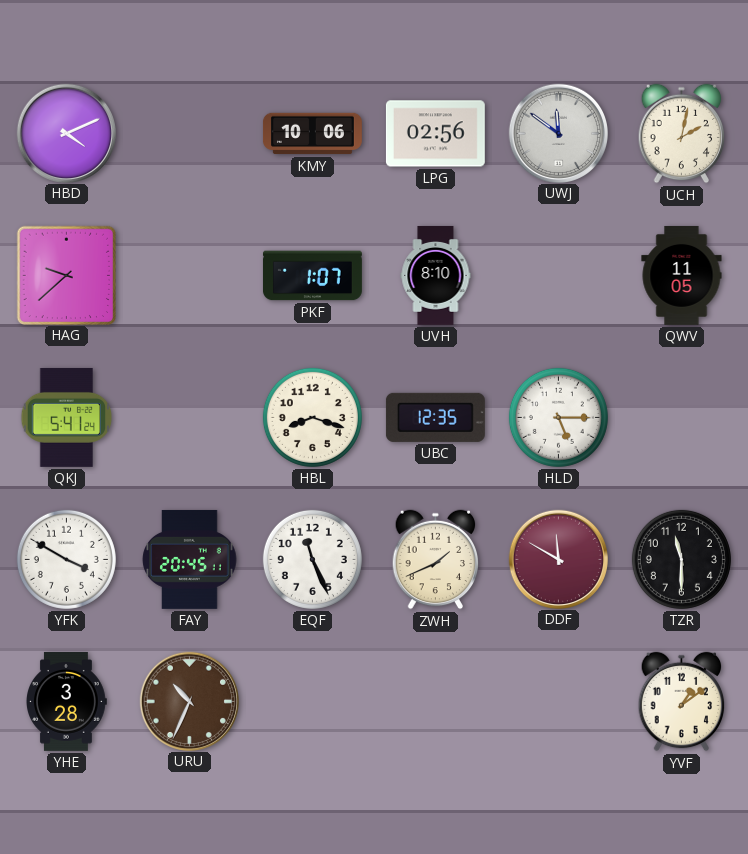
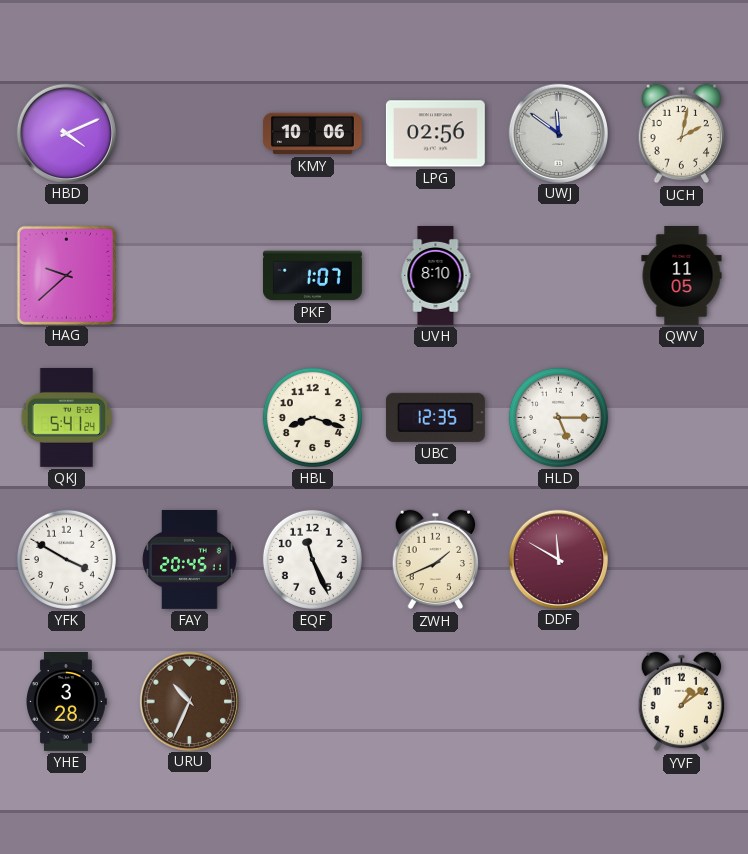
TZR: 11:30 -> none (681, 559)
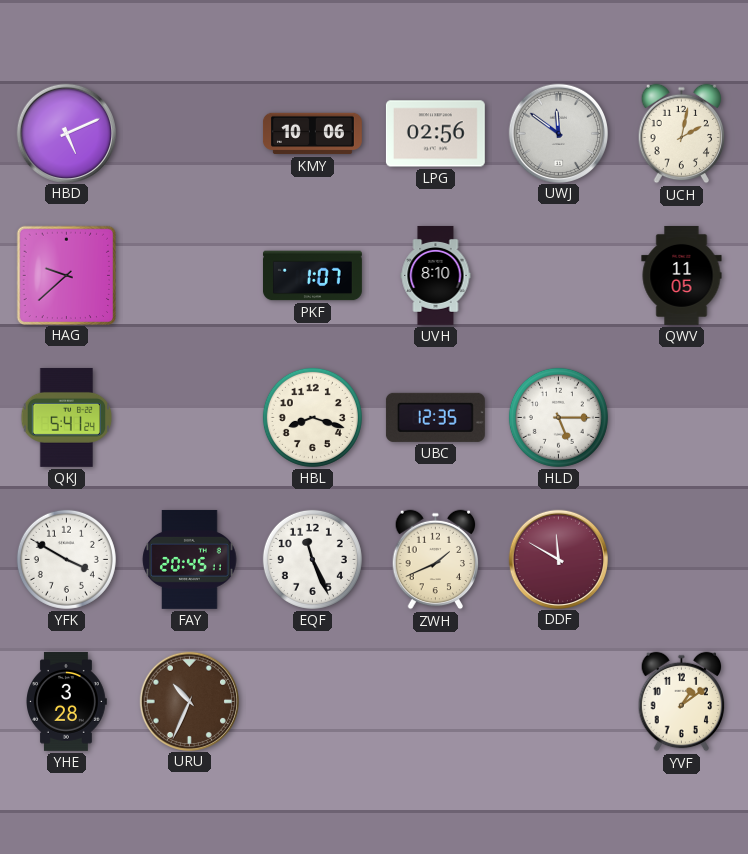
HBD: 4:11 -> 5:11 (66, 133)
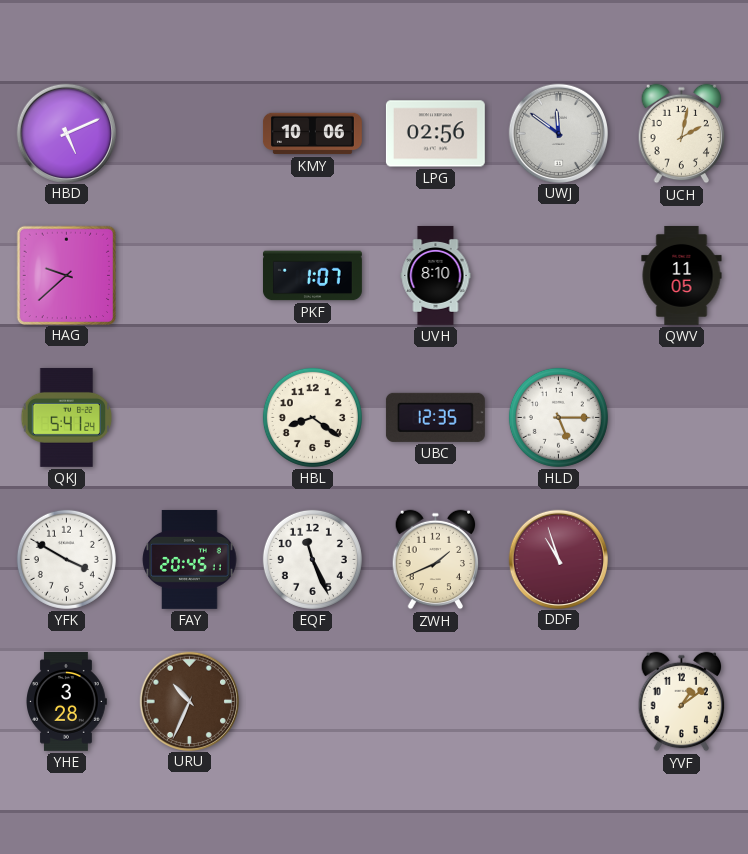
HBL: 8:18 -> 8:21 (312, 417)
DDF: 11:50 -> 10:57 (558, 559)
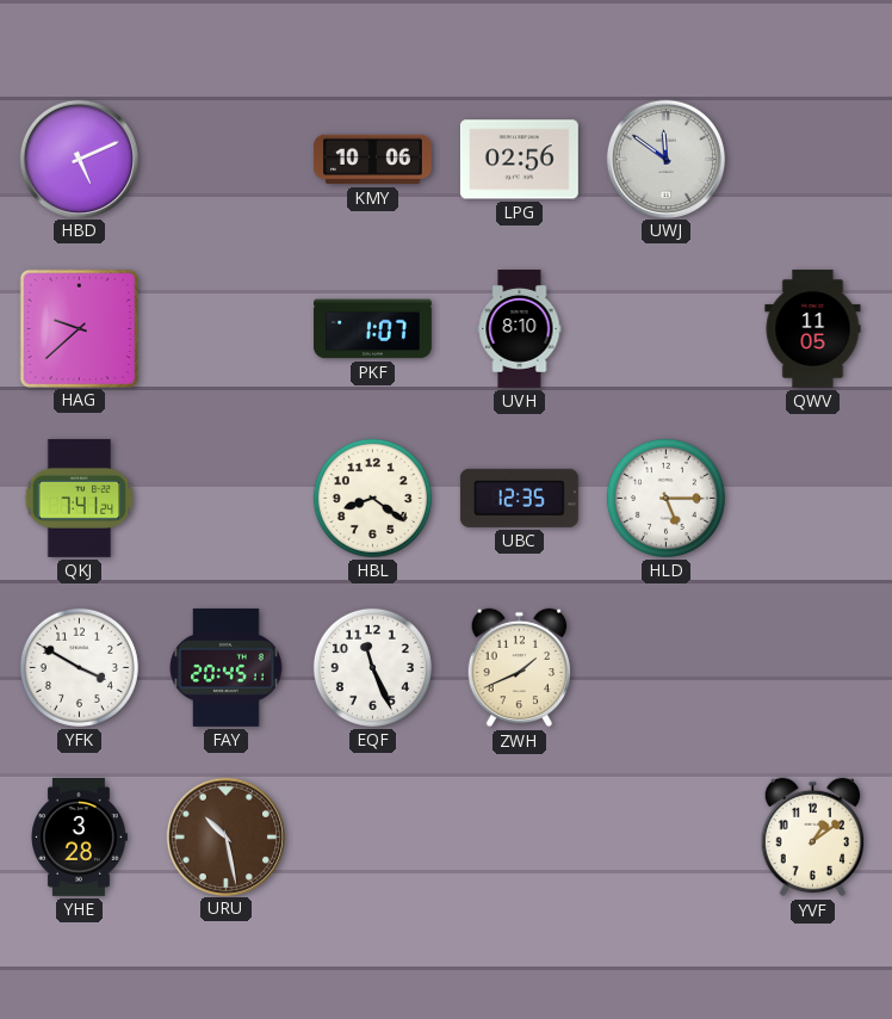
UCH: 2:02 -> none (682, 134)
QKJ: 5:41 -> 7:41 (80, 498)
DDF: 10:57 -> none (558, 559)
URU: 10:34 -> 10:28 (225, 836)
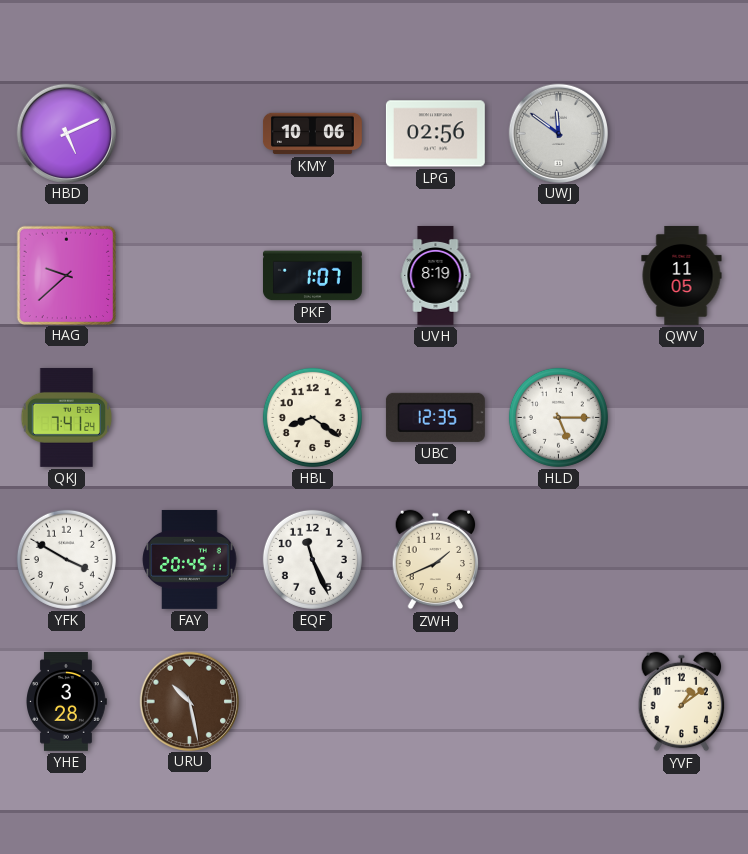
UVH: 8:10 -> 8:19 (436, 275)
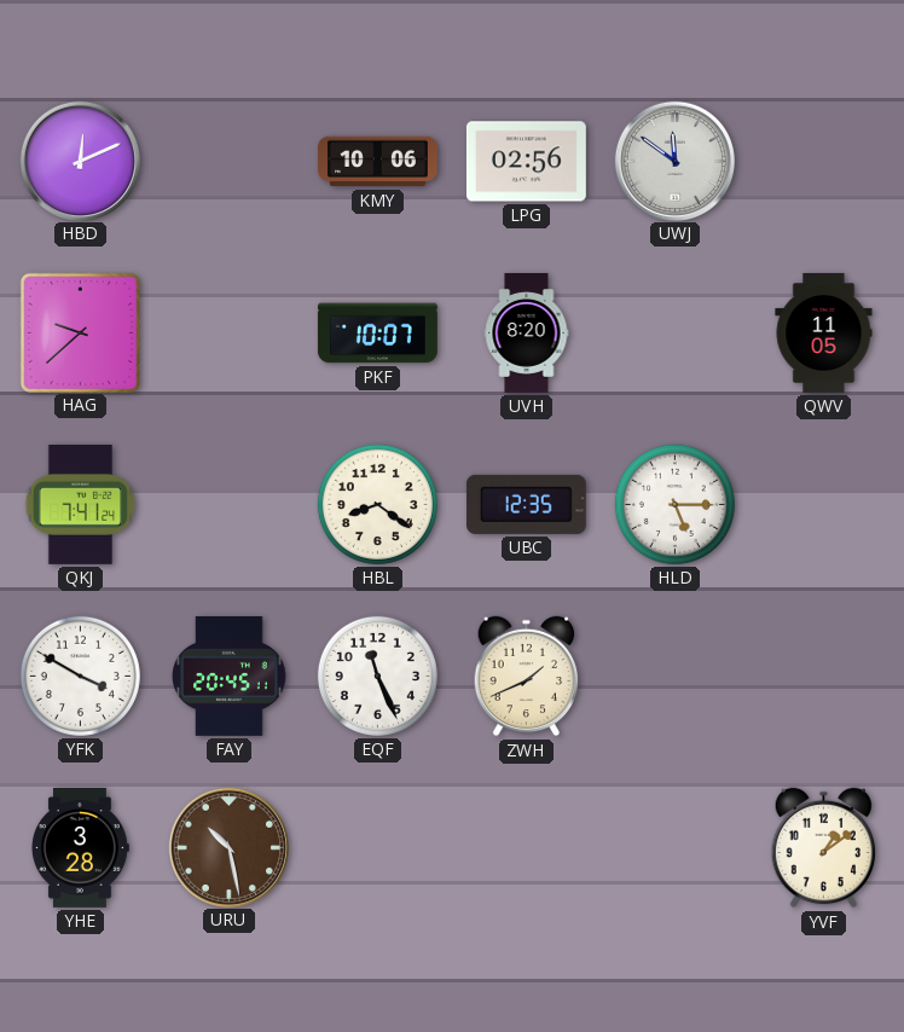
HBD: 5:11 -> 12:11 (80, 161)
PKF: 1:07 -> 10:07 (377, 334)
UVH: 8:19 -> 8:20 (527, 332)
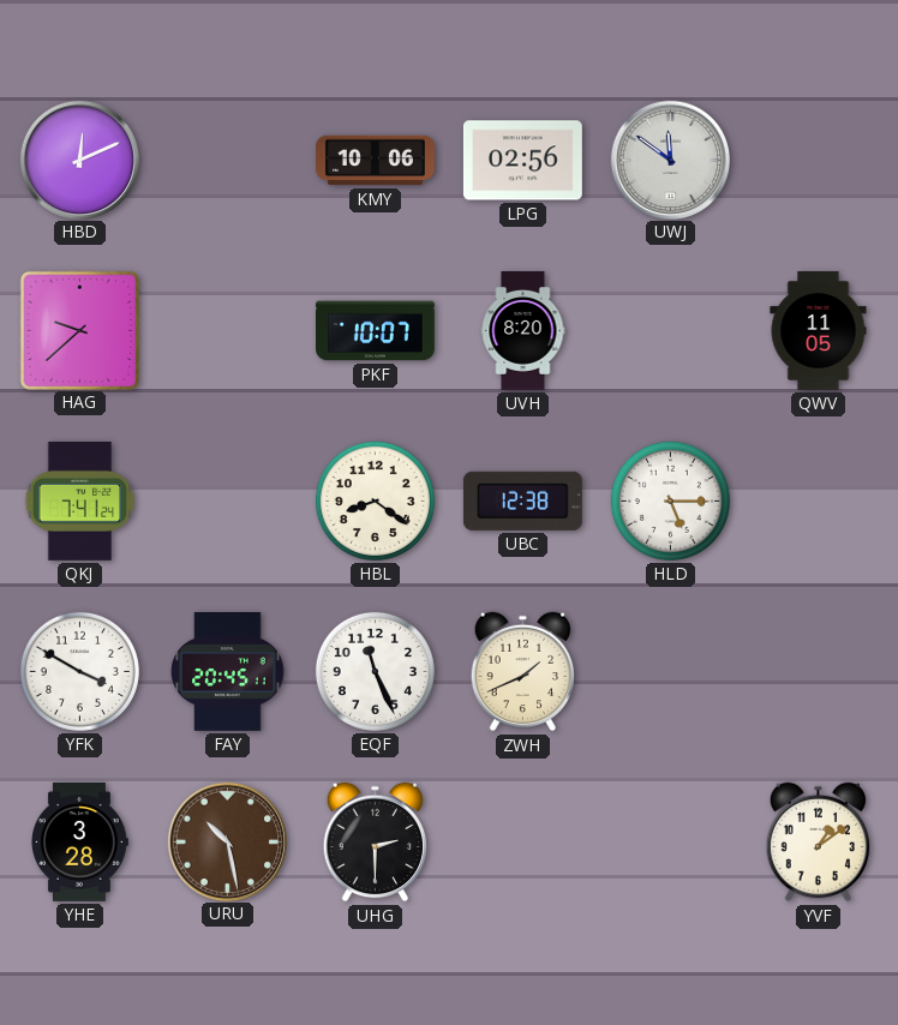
UBC: 12:35 -> 12:38 (522, 500)
UHG: none -> 2:30 (376, 843)
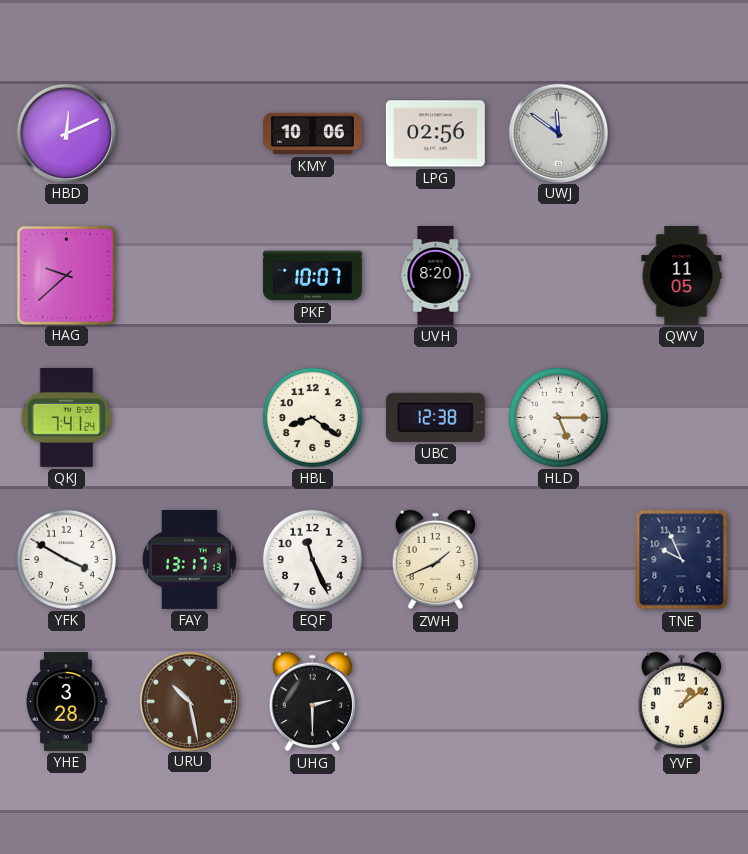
FAY: 20:45 -> 13:17 (190, 559)
TNE: none -> 9:56 (682, 560)
